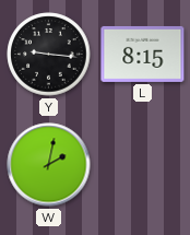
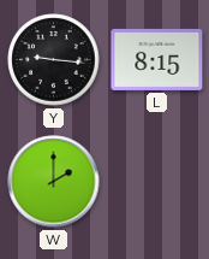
W: 2:02 -> 2:00 (54, 182)
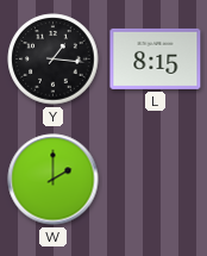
Y: 9:16 -> 1:16 (54, 60)
